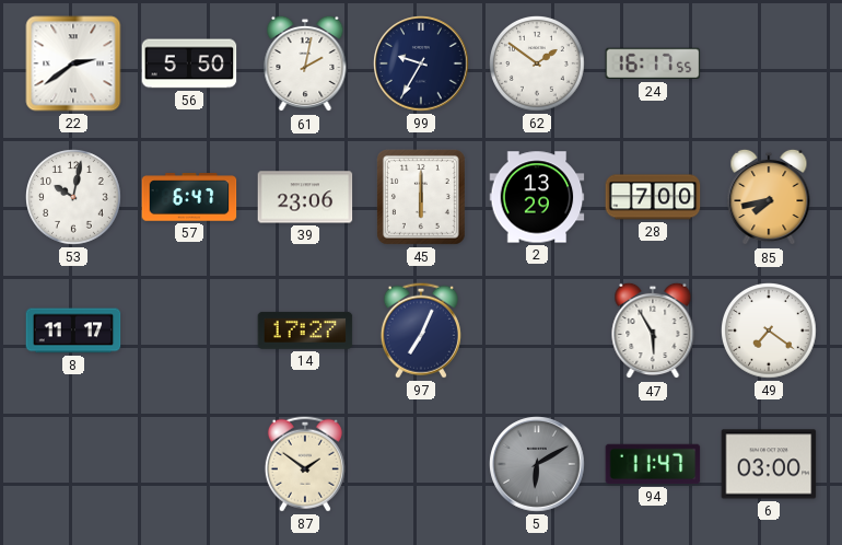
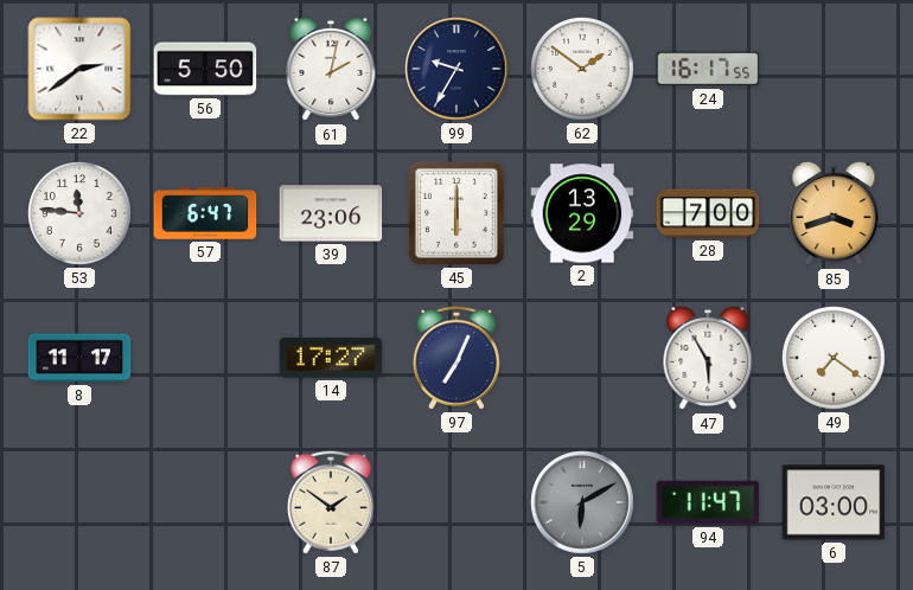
53: 10:02 -> 11:46 (81, 214)
85: 7:43 -> 3:42 (834, 213)
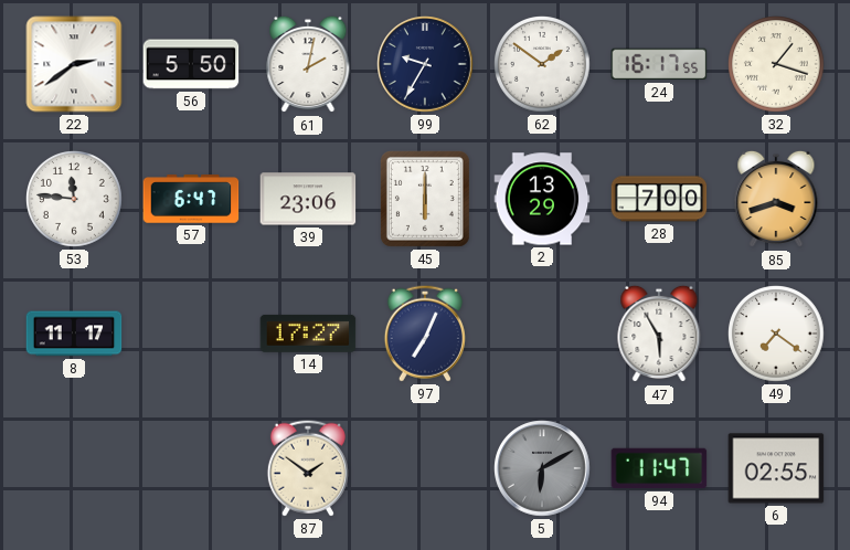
32: none -> 1:18 (777, 65)
6: 03:00 -> 02:55 (776, 468)
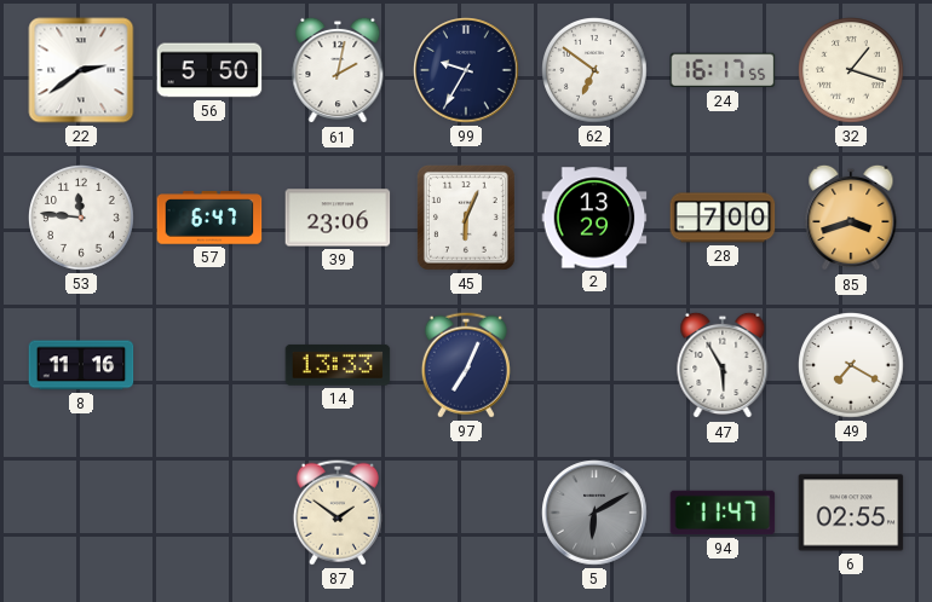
62: 1:51 -> 6:51 (596, 71)
45: 6:00 -> 6:04 (466, 218)
8: 11:17 -> 11:16 (81, 365)
14: 17:27 -> 13:33 (338, 365)
49: 7:21 -> 7:20 (852, 366)
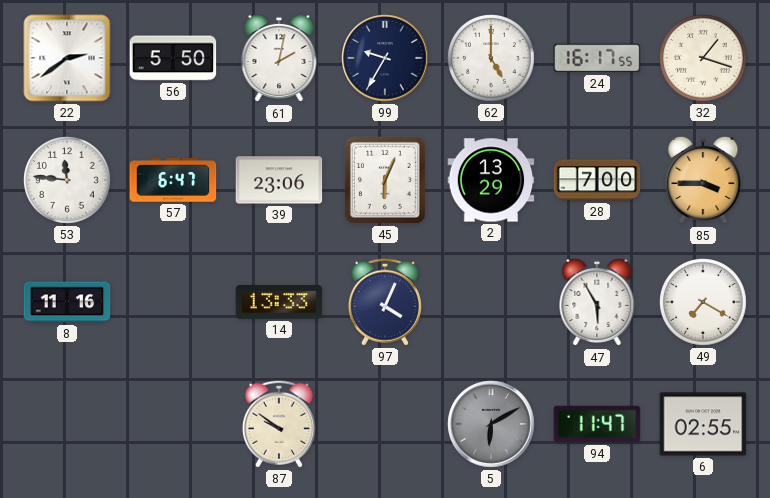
62: 6:51 -> 5:00 (492, 59)
85: 3:42 -> 3:45 (703, 180)
97: 7:04 -> 4:04 (385, 302)
87: 1:51 -> 9:51 (279, 424)
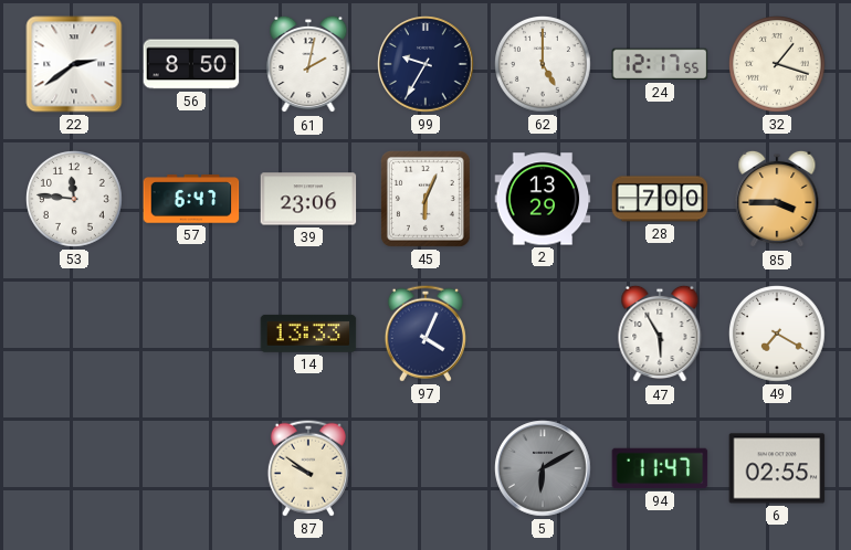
56: 5:50 -> 8:50 (191, 64)
24: 16:17 -> 12:17 (660, 64)
8: 11:16 -> none (67, 302)
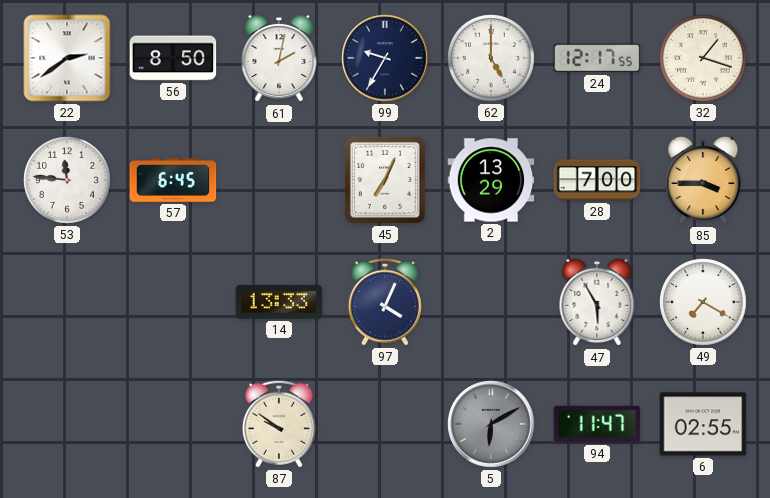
57: 6:47 -> 6:45 (173, 180)
39: 23:06 -> none (308, 199)
45: 6:04 -> 7:04 (385, 180)
